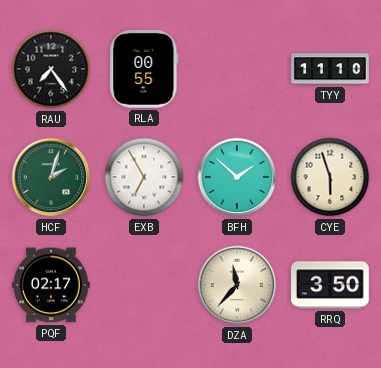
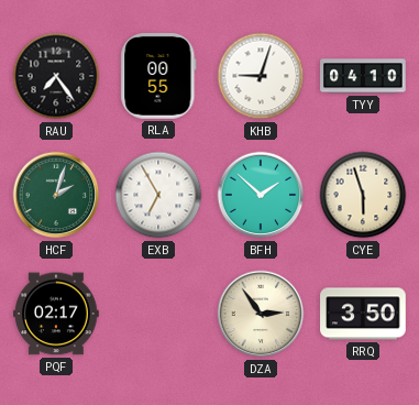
KHB: none -> 9:03 (261, 76)
TYY: 11:10 -> 04:10 (363, 76)
DZA: 11:37 -> 2:54 (261, 314)
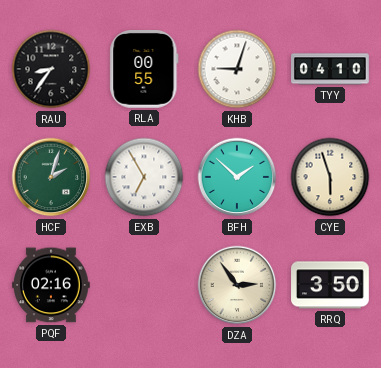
RAU: 7:24 -> 8:36 (51, 69)
PQF: 02:17 -> 02:16 (52, 285)
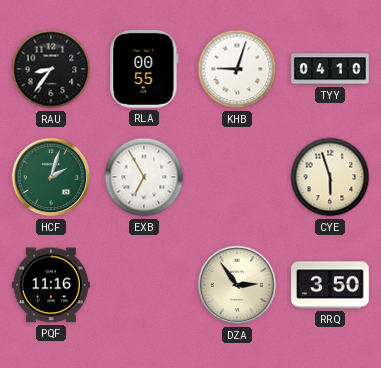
BFH: 1:52 -> none (237, 177)
PQF: 02:16 -> 11:16 (52, 285)
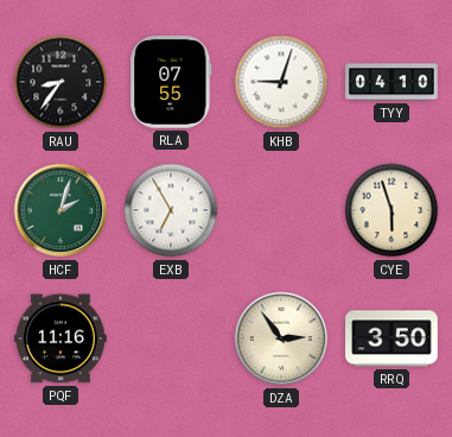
RLA: 00:55 -> 07:55 (171, 83)
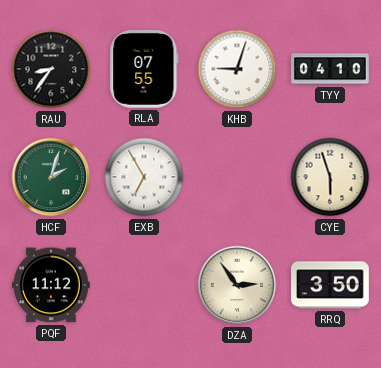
PQF: 11:16 -> 11:12 (52, 285)
